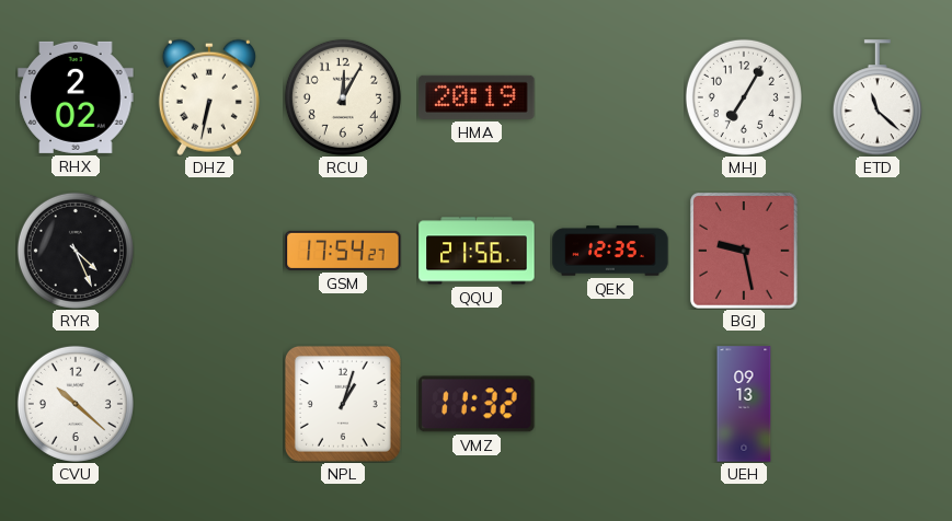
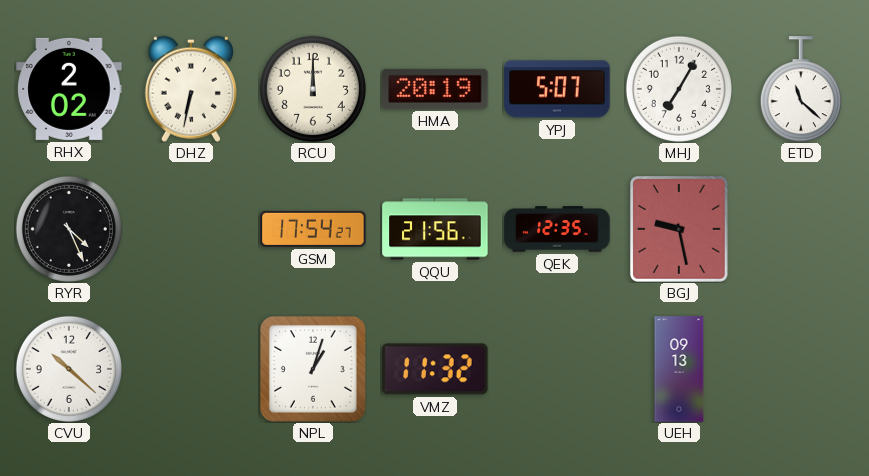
RCU: 12:05 -> 12:00 (313, 89)
YPJ: none -> 5:07 (557, 89)
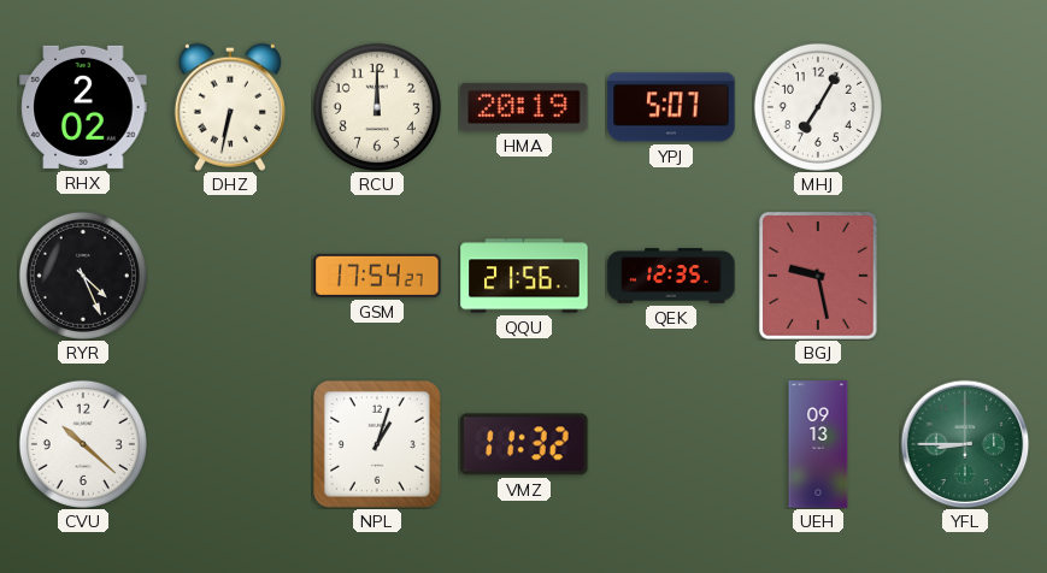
ETD: 11:22 -> none (801, 89)
YFL: none -> 8:45 (965, 444)
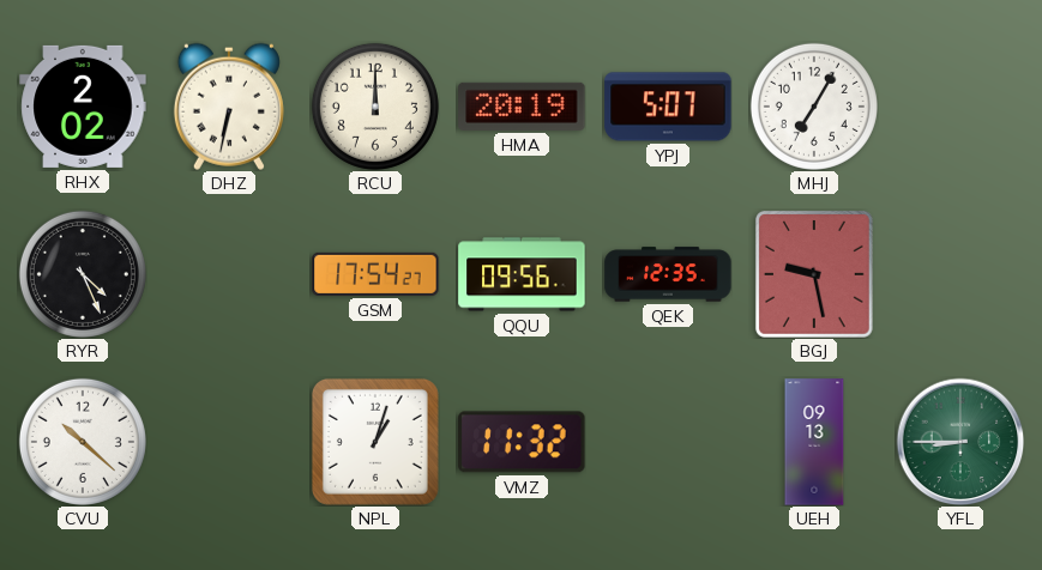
QQU: 21:56 -> 09:56 (522, 274)
